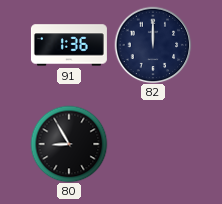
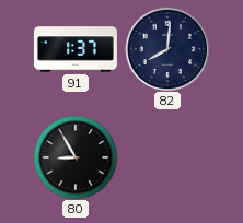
91: 1:36 -> 1:37 (76, 49)
82: 12:00 -> 8:01 (167, 49)
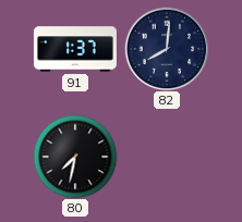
80: 8:55 -> 7:32 (75, 157)
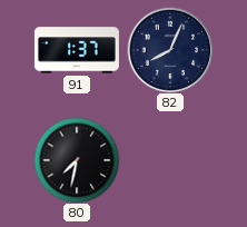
82: 8:01 -> 8:04 (170, 50)
